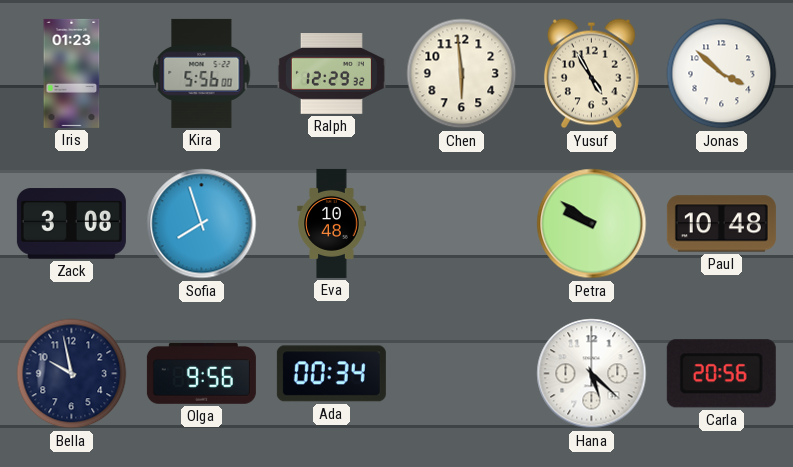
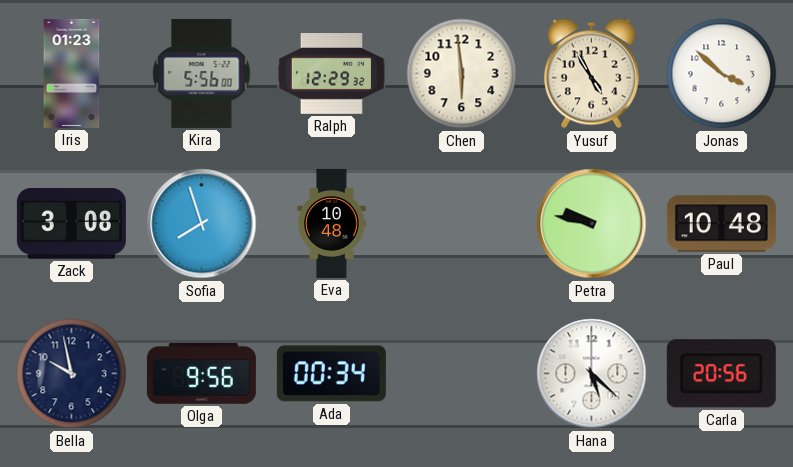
Petra: 9:51 -> 9:47 (592, 224)
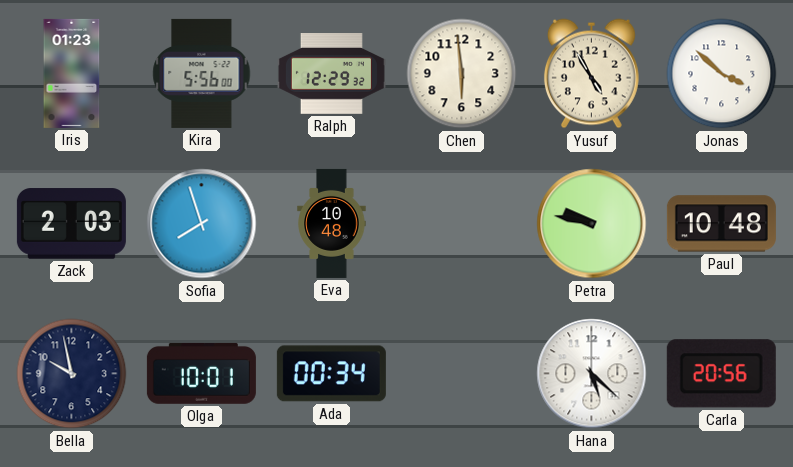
Zack: 3:08 -> 2:03 (71, 224)
Olga: 9:56 -> 10:01 (201, 373)
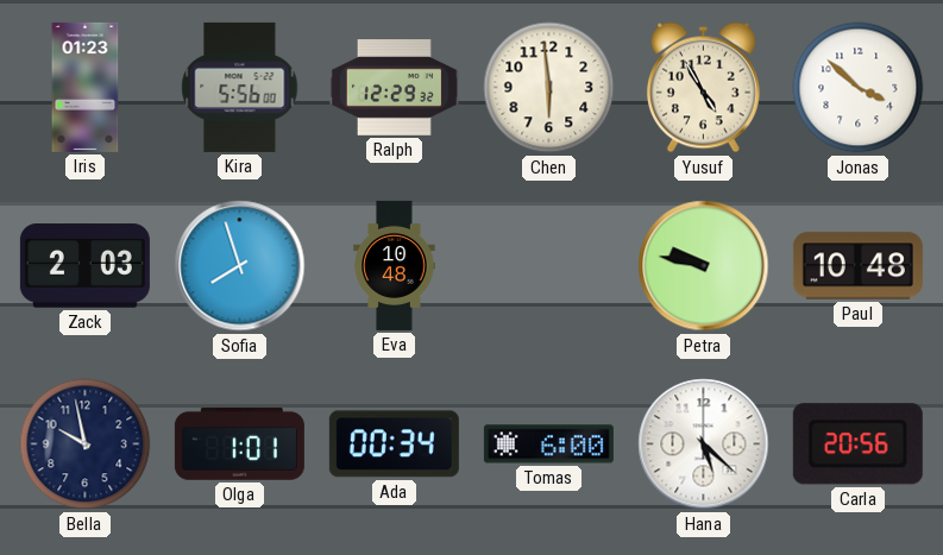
Olga: 10:01 -> 1:01 (239, 443)
Tomas: none -> 6:00 (548, 444)
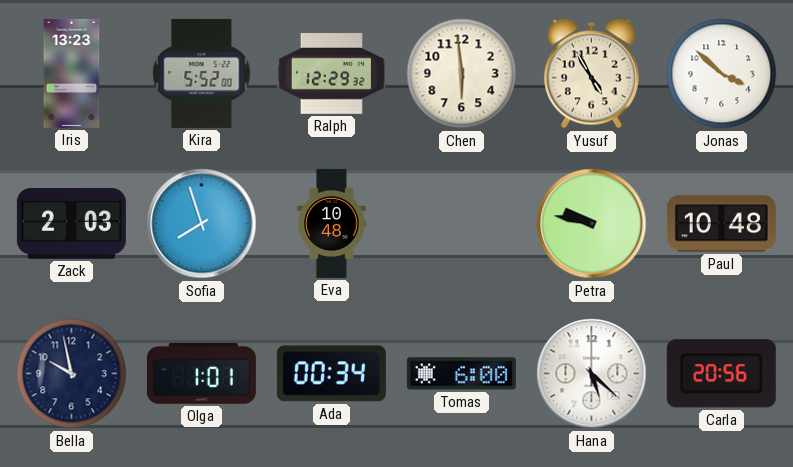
Iris: 01:23 -> 13:23 (72, 73)
Kira: 5:56 -> 5:52 (202, 73)
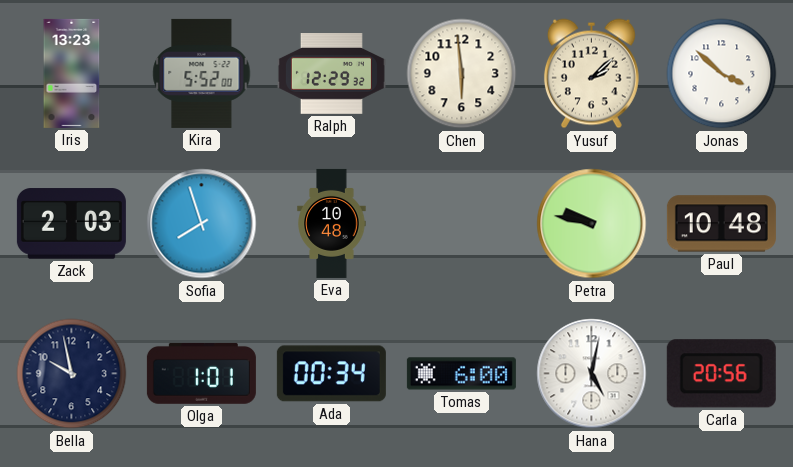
Yusuf: 4:55 -> 2:08 (591, 74)
Hana: 5:22 -> 5:02 (592, 374)
